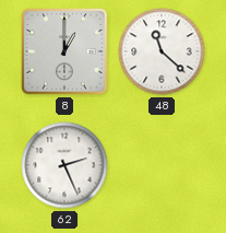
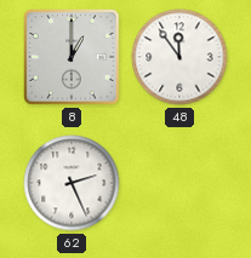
48: 11:22 -> 11:54 (179, 57)
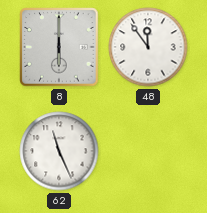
8: 1:00 -> 6:00 (59, 47)
62: 2:26 -> 11:26 (59, 151)
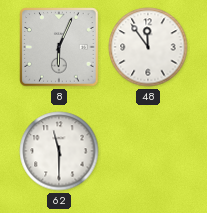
8: 6:00 -> 6:04 (59, 47)
62: 11:26 -> 11:30 (59, 151)
